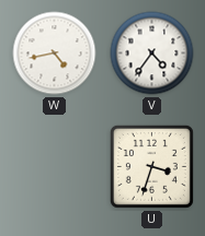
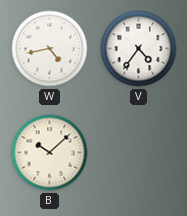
B: none -> 10:08 (50, 153)
U: 3:33 -> none (151, 166)
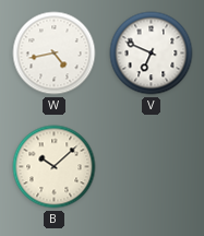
V: 4:36 -> 6:49 (152, 54)
